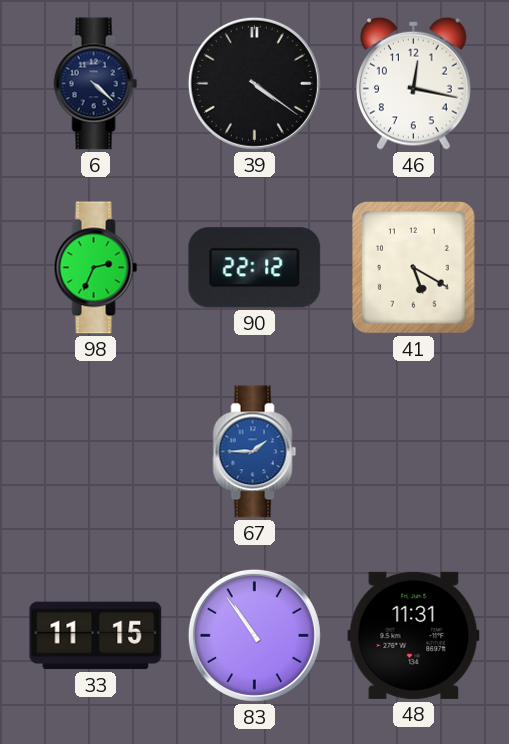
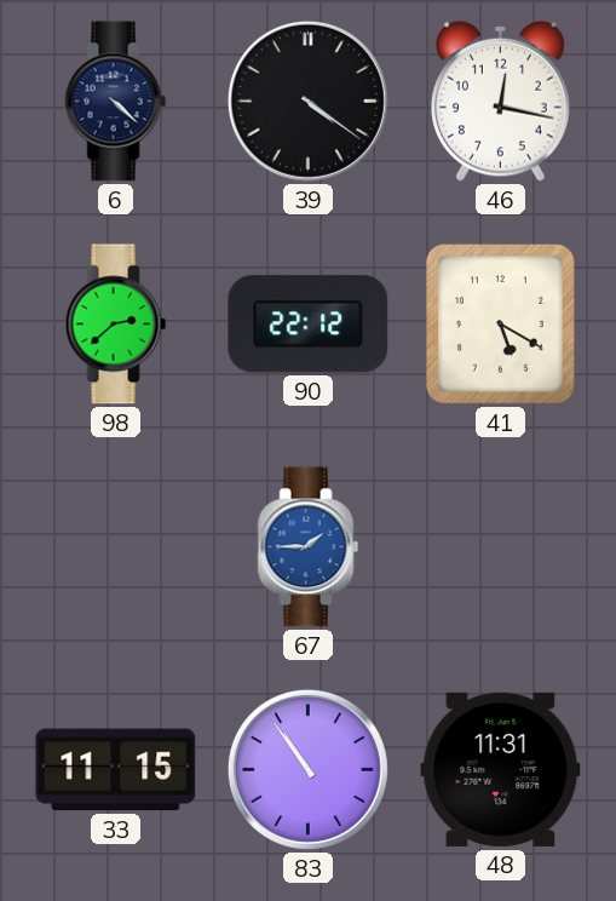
98: 2:34 -> 2:38 (116, 325)
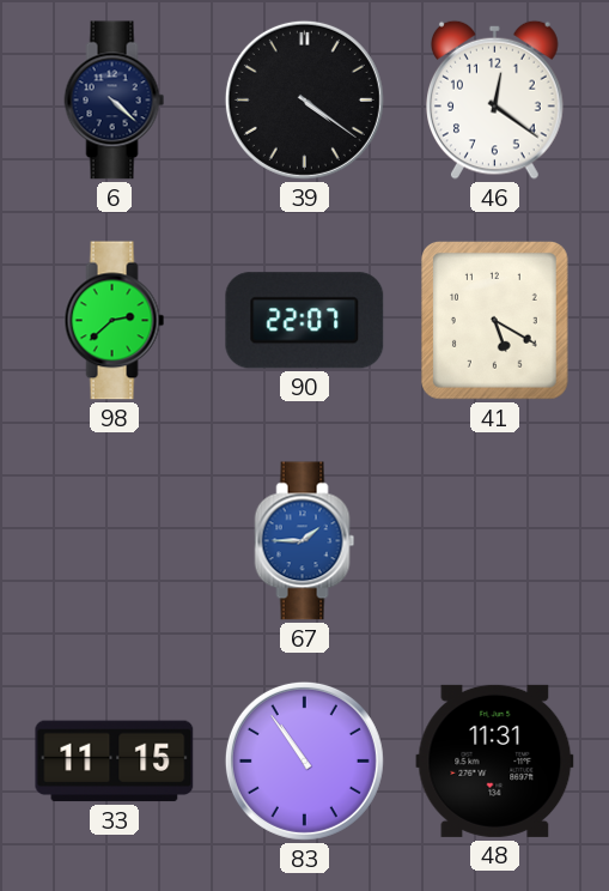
46: 12:17 -> 12:21 (495, 99)
90: 22:12 -> 22:07 (305, 321)
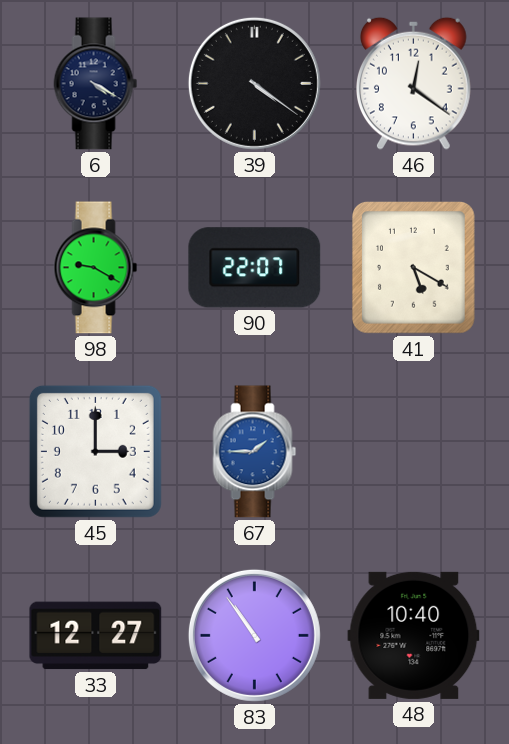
6: 4:22 -> 4:20 (96, 84)
98: 2:38 -> 9:20 (96, 268)
45: none -> 3:00 (95, 451)
33: 11:15 -> 12:27 (96, 636)
48: 11:31 -> 10:40 (414, 635)
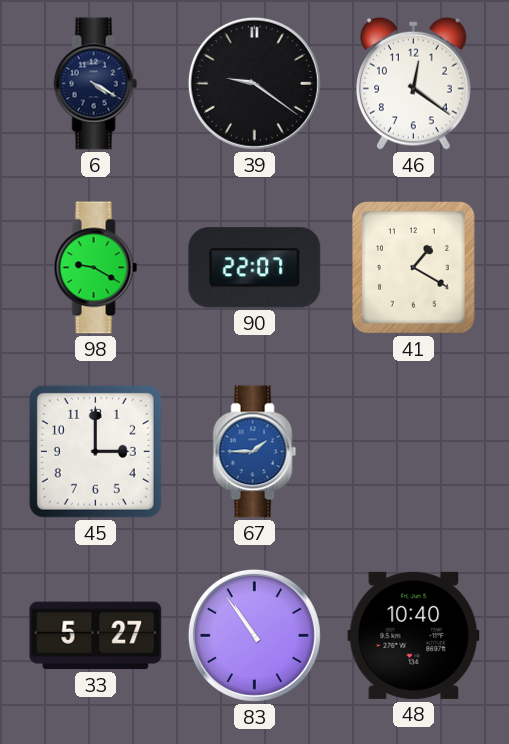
39: 4:21 -> 9:21 (254, 83)
41: 5:20 -> 1:20 (414, 268)
33: 12:27 -> 5:27 (96, 636)
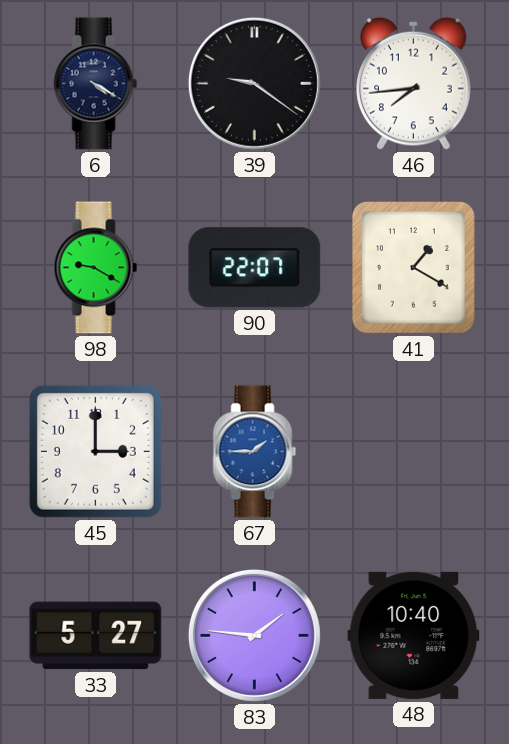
46: 12:21 -> 7:44 (414, 83)
83: 10:54 -> 1:46 (254, 635)
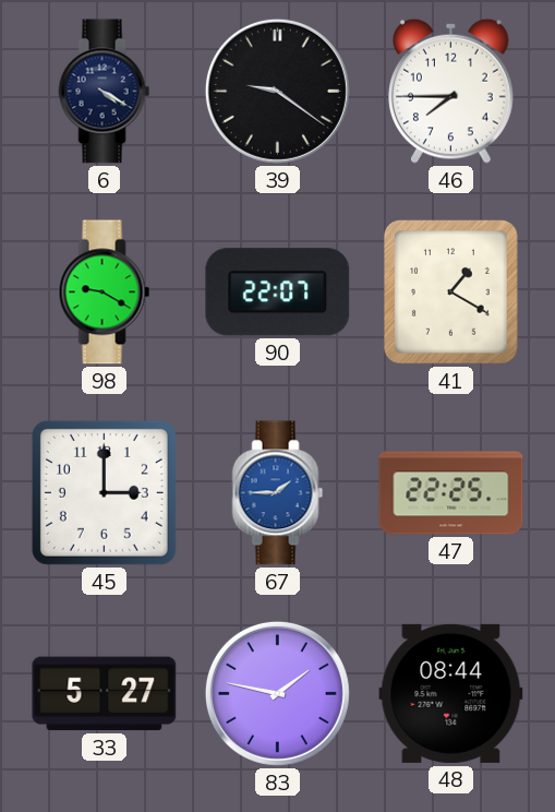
46: 7:44 -> 7:45 (451, 91)
47: none -> 22:25 (451, 493)
83: 1:46 -> 1:47 (277, 693)
48: 10:40 -> 08:44 (451, 693)
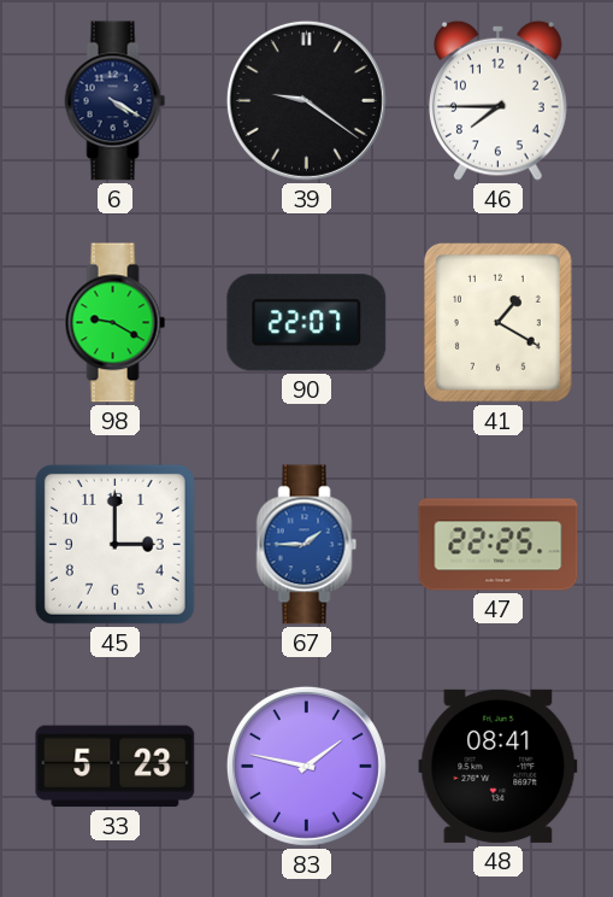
33: 5:27 -> 5:23 (116, 767)
48: 08:44 -> 08:41 (499, 766)
